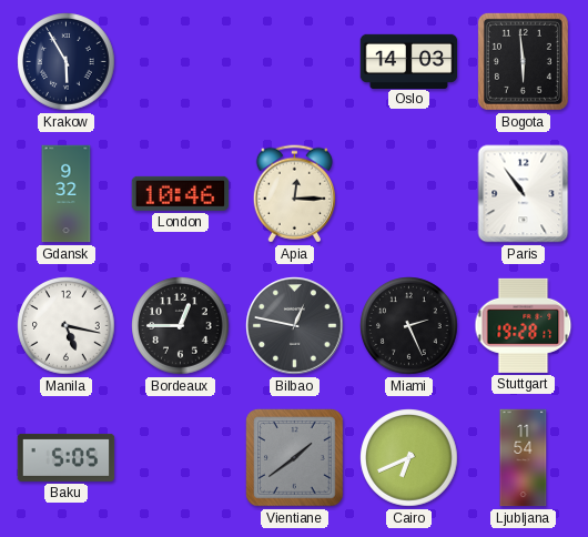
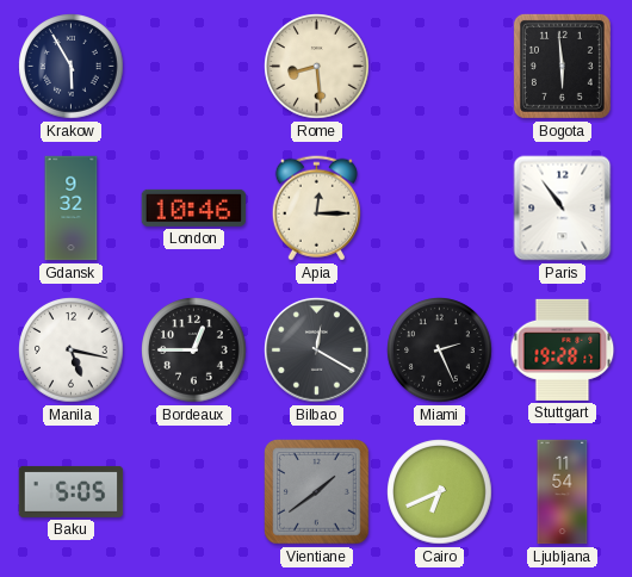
Rome: none -> 8:29 (317, 67)
Oslo: 14:03 -> none (409, 61)
Bilbao: 12:47 -> 12:20 (317, 350)
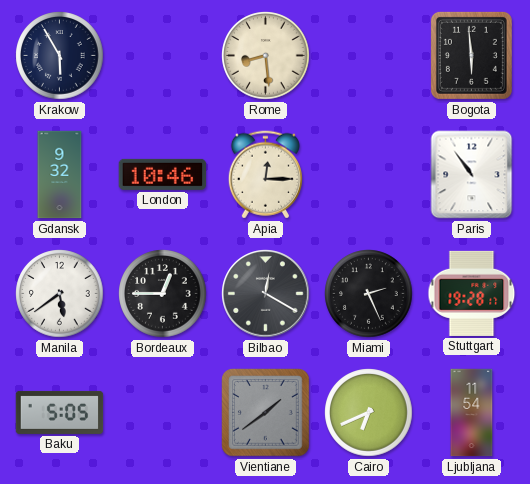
Manila: 5:17 -> 5:39 (60, 294)
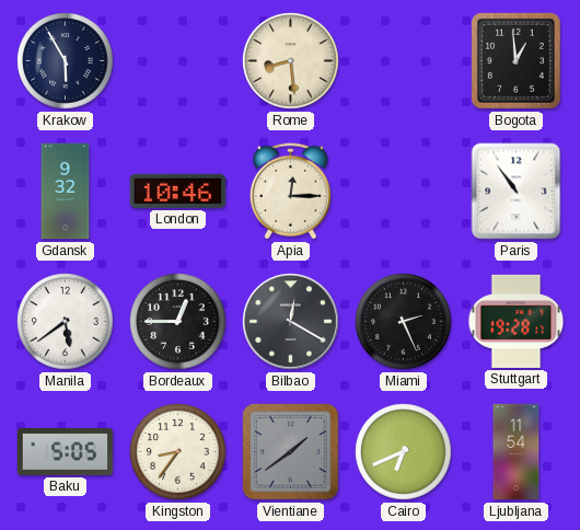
Bogota: 5:59 -> 12:59 (515, 60)
Kingston: none -> 8:36 (178, 452)
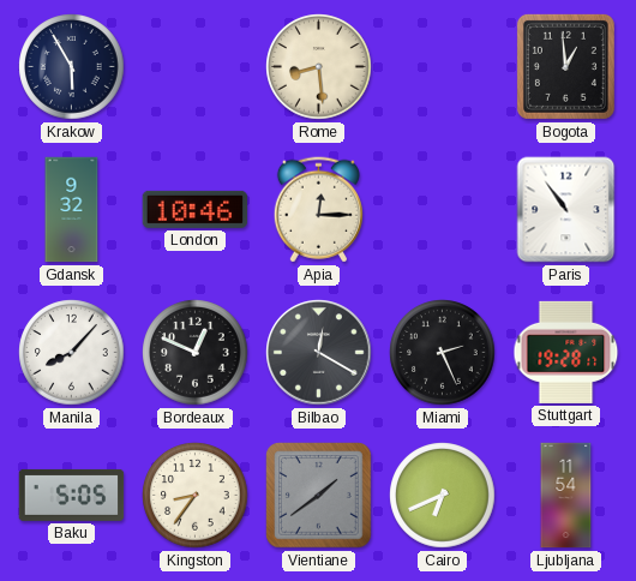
Manila: 5:39 -> 8:07 (72, 353)
Bordeaux: 12:45 -> 12:49 (196, 353)
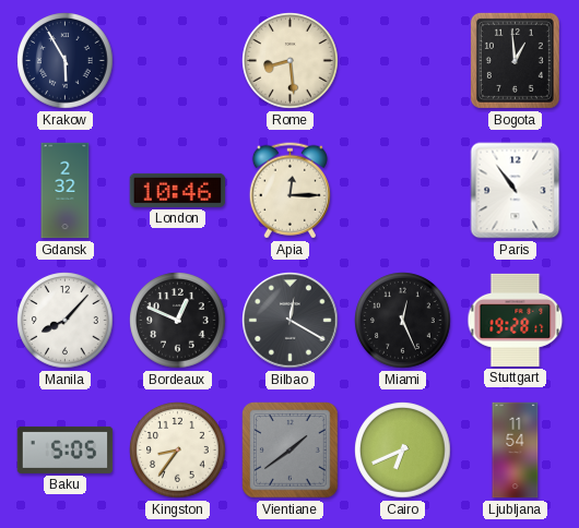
Gdansk: 9:32 -> 2:32 (66, 191)
Miami: 2:26 -> 12:26 (403, 321)
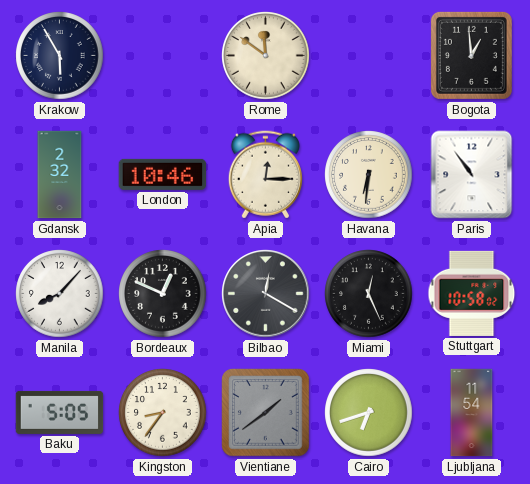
Rome: 8:29 -> 11:51 (266, 56)
Havana: none -> 6:31 (369, 175)
Stuttgart: 19:28 -> 10:58 (472, 293)
Cairo: 6:41 -> 6:42 (369, 413)
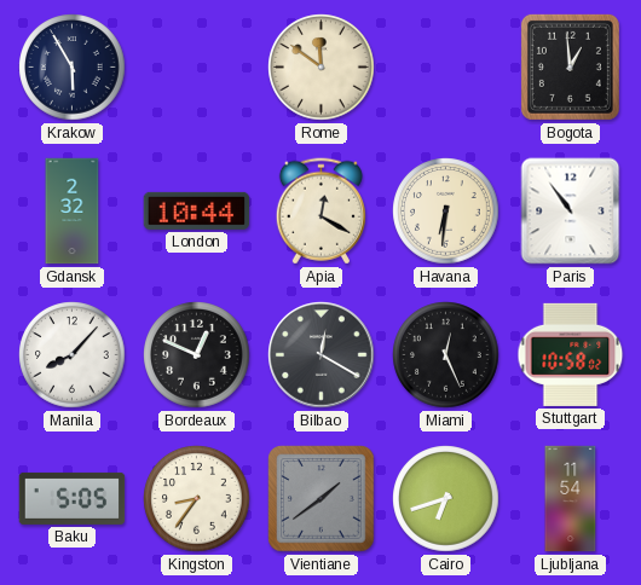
London: 10:46 -> 10:44 (197, 210)
Apia: 12:15 -> 12:20 (320, 212)
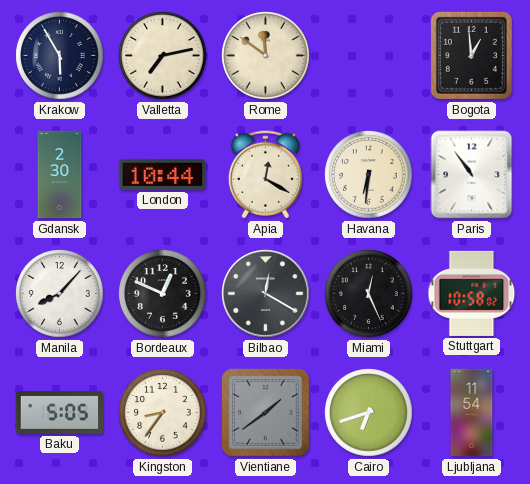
Valletta: none -> 7:13 (163, 56)
Gdansk: 2:32 -> 2:30 (60, 175)
